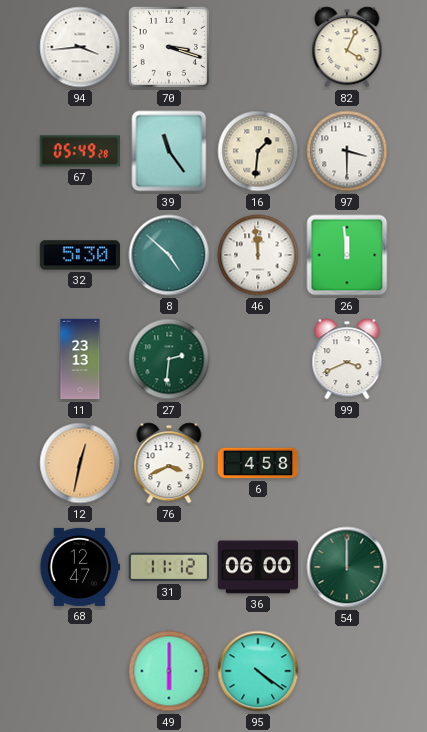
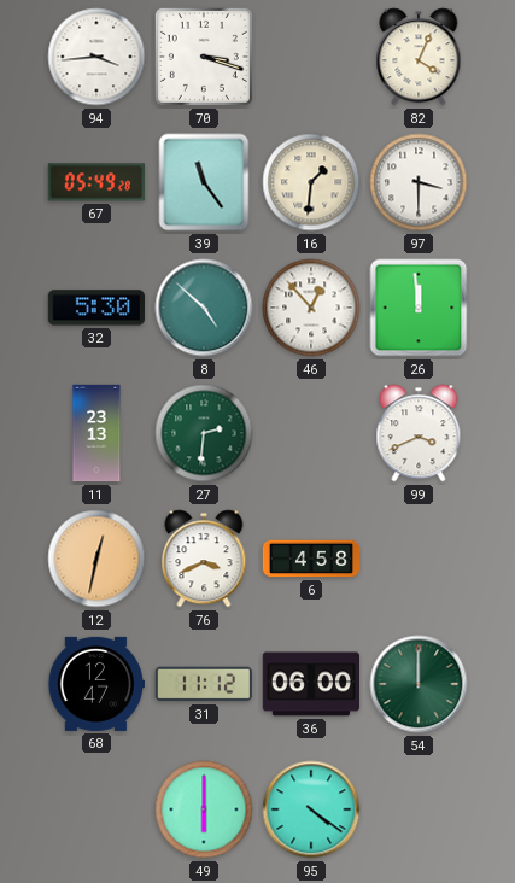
46: 11:59 -> 12:53 (311, 308)
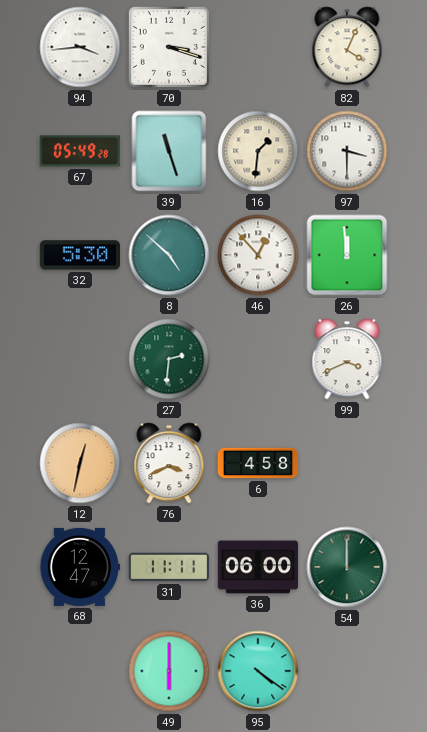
39: 11:24 -> 11:27 (169, 151)
11: 23:13 -> none (96, 433)
31: 11:12 -> 11:11 (169, 567)
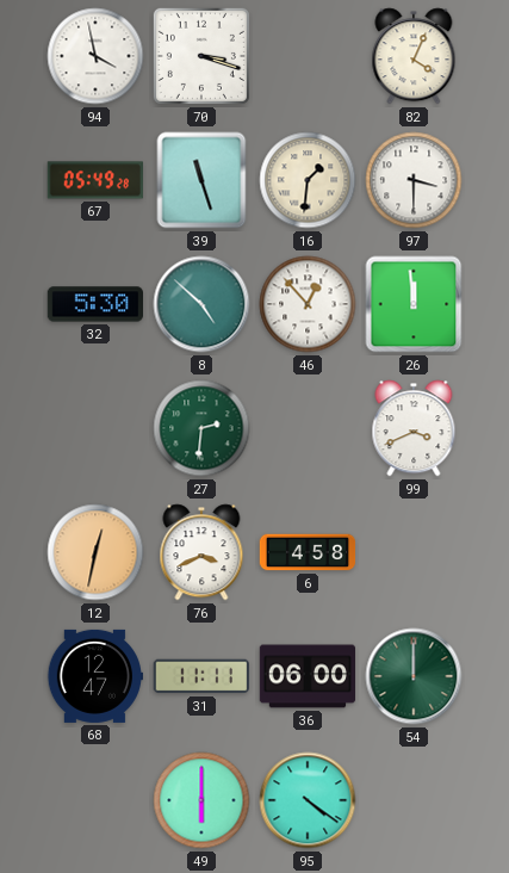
94: 3:44 -> 3:58 (95, 56)
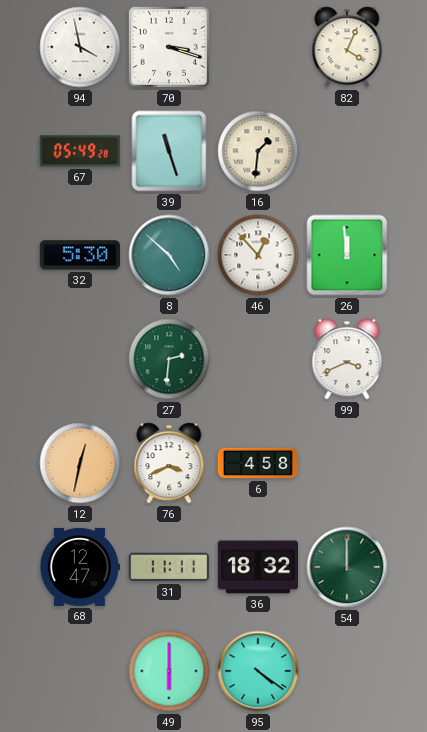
97: 3:30 -> none (414, 180)
36: 06:00 -> 18:32 (258, 567)
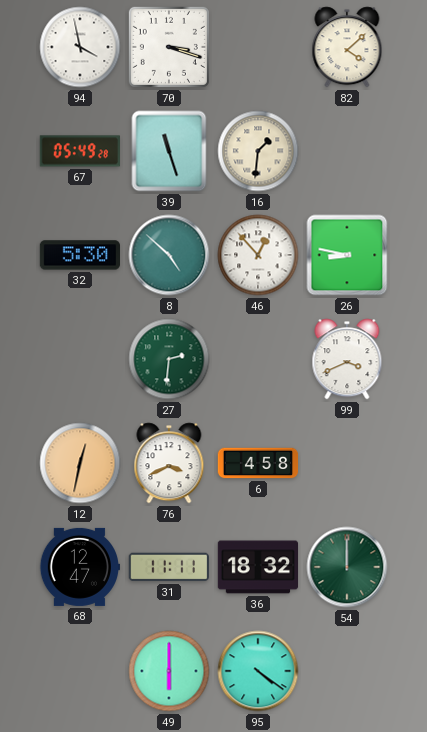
82: 4:04 -> 4:08 (347, 47)
26: 11:59 -> 8:47 (347, 255)
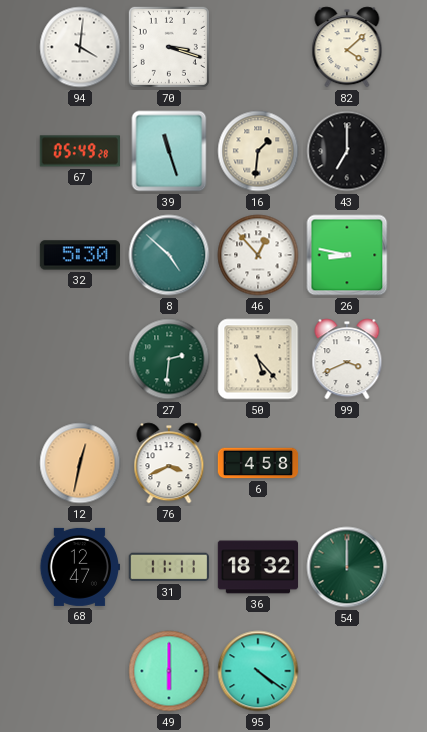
94: 3:58 -> 4:01 (80, 47)
43: none -> 7:00 (347, 151)
50: none -> 5:23 (258, 359)
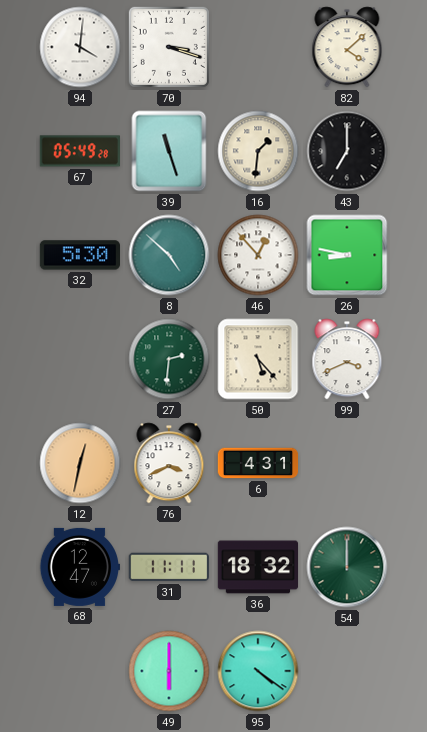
6: 4:58 -> 4:31 (258, 463)
